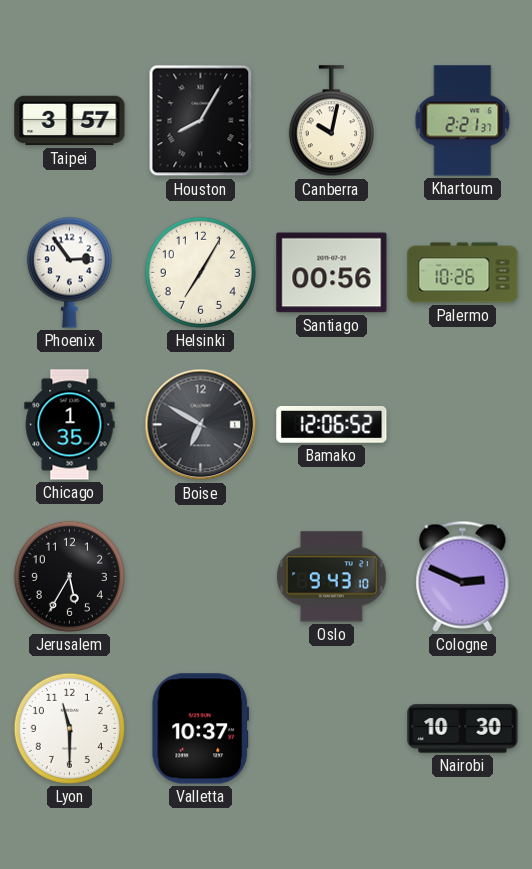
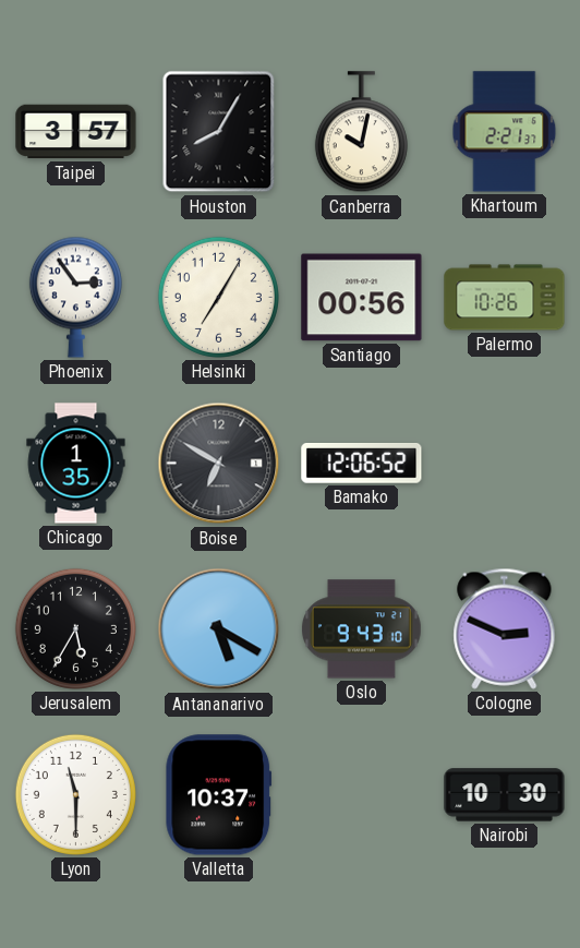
Antananarivo: none -> 5:20 (219, 629)
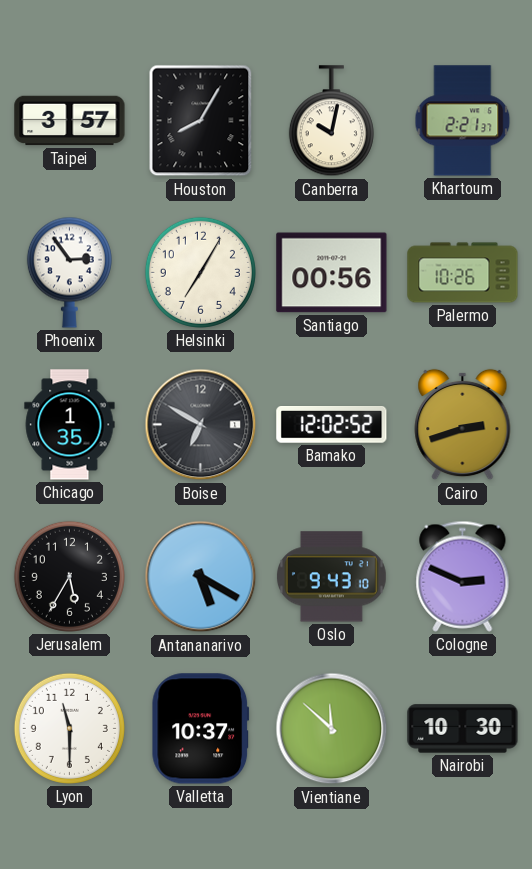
Bamako: 12:06 -> 12:02 (332, 425)
Cairo: none -> 2:42 (463, 425)
Vientiane: none -> 11:52 (332, 729)
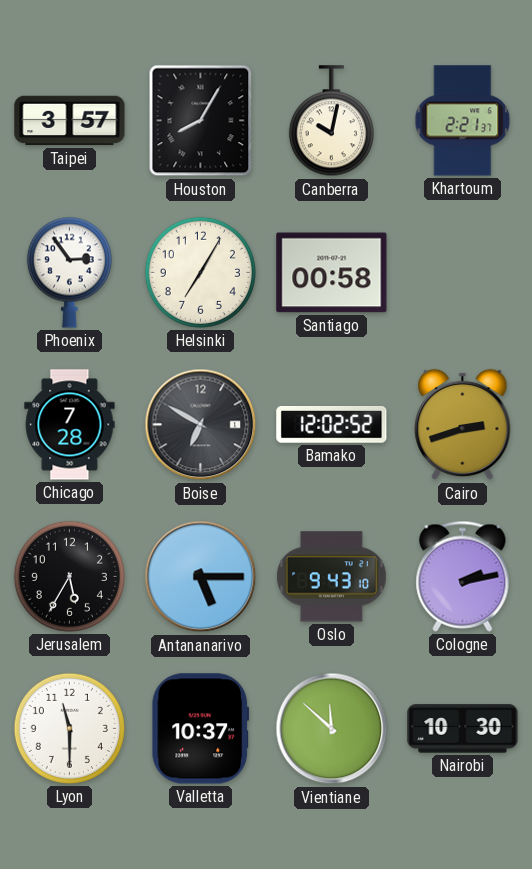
Santiago: 00:56 -> 00:58 (332, 273)
Palermo: 10:26 -> none (463, 273)
Chicago: 1:35 -> 7:28 (70, 425)
Antananarivo: 5:20 -> 5:15 (201, 577)
Cologne: 2:49 -> 2:13 (463, 576)
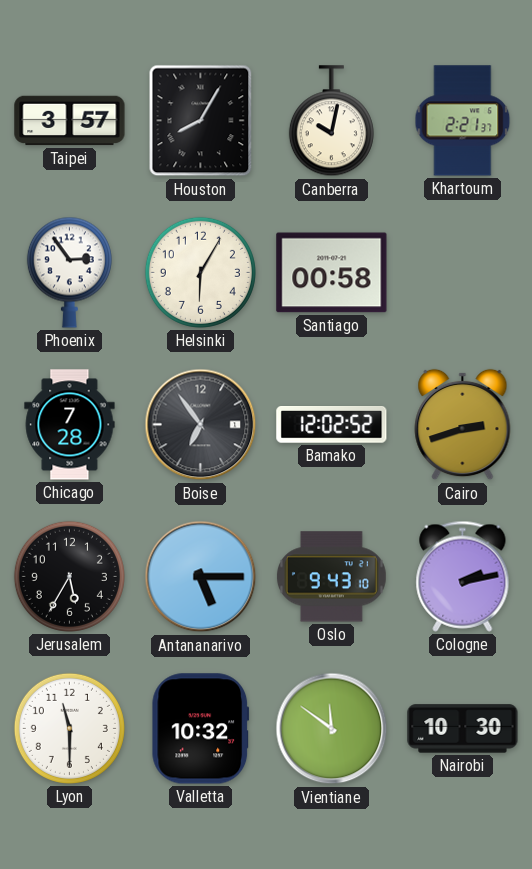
Helsinki: 7:05 -> 6:05 (200, 272)
Boise: 6:50 -> 6:54 (201, 425)
Valletta: 10:37 -> 10:32 (201, 729)
Vientiane: 11:52 -> 11:51 (332, 729)
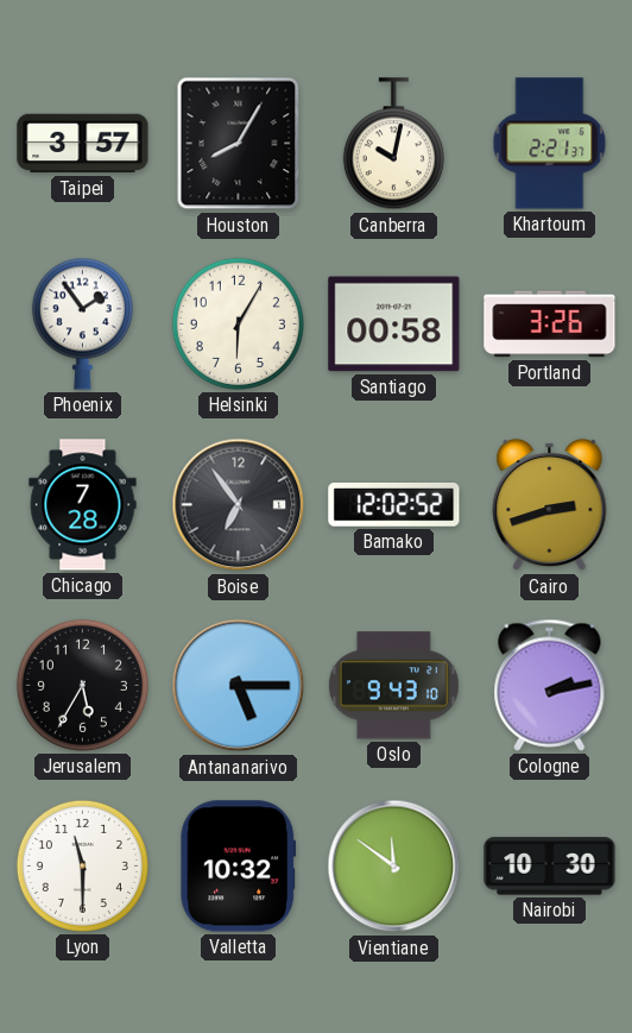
Phoenix: 2:54 -> 1:54 (82, 323)
Portland: none -> 3:26 (550, 325)
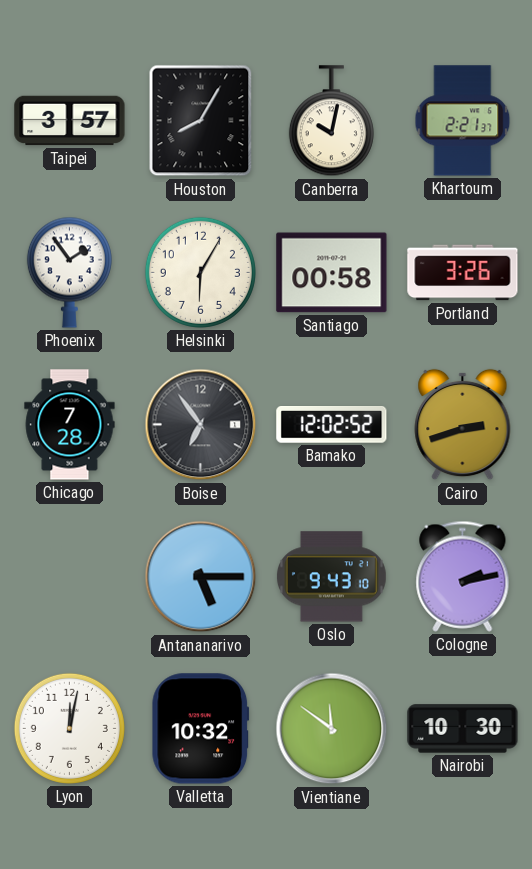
Jerusalem: 5:35 -> none (82, 685)
Lyon: 11:30 -> 12:02 (69, 728)
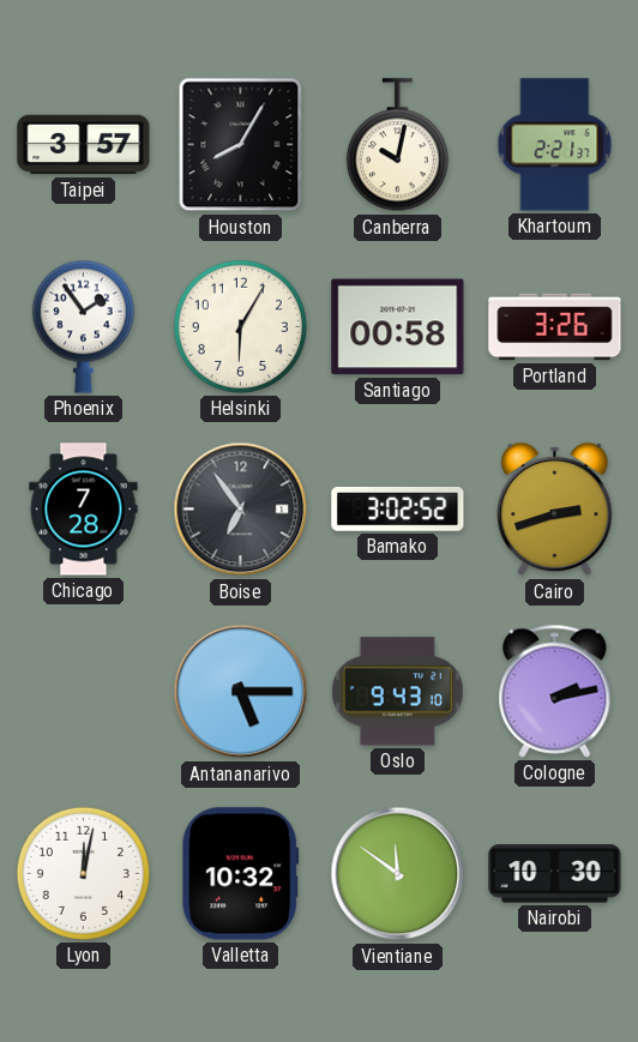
Bamako: 12:02 -> 3:02 (398, 510)
